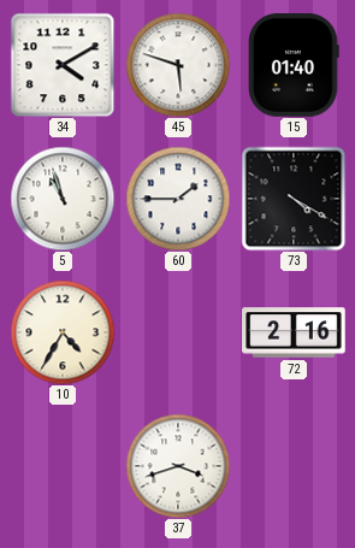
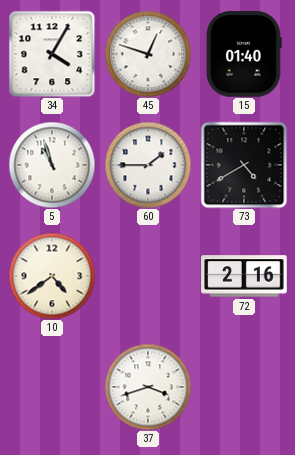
34: 4:10 -> 4:05 (52, 54)
45: 5:48 -> 12:48 (148, 54)
73: 4:20 -> 4:40 (244, 165)
10: 4:35 -> 4:39 (52, 276)
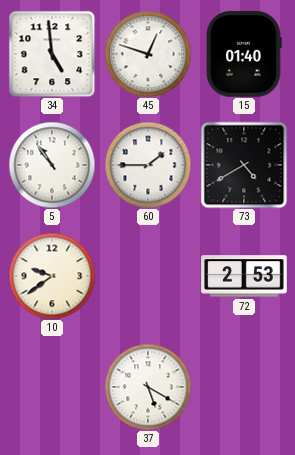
34: 4:05 -> 4:59 (52, 54)
5: 10:57 -> 10:54 (52, 165)
10: 4:39 -> 9:39 (52, 276)
72: 2:16 -> 2:53 (244, 276)
37: 3:42 -> 5:20 (148, 387)
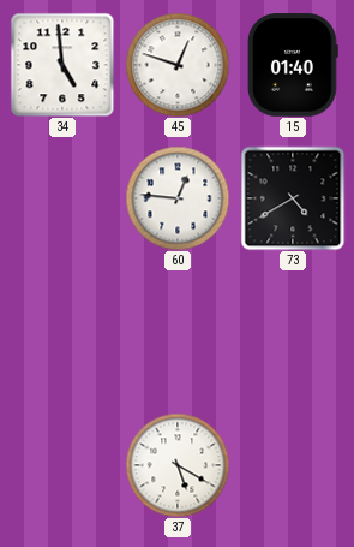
5: 10:54 -> none (52, 165)
60: 1:45 -> 12:46 (178, 198)
10: 9:39 -> none (52, 276)
72: 2:53 -> none (244, 276)
